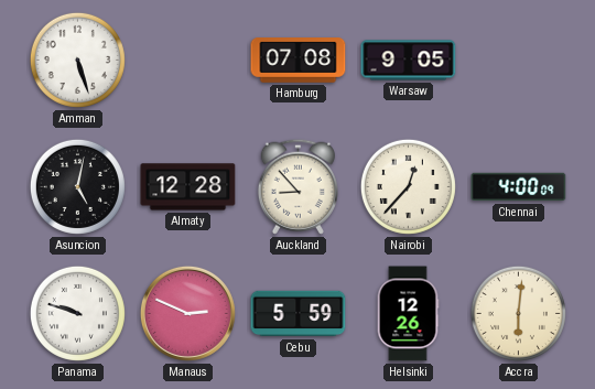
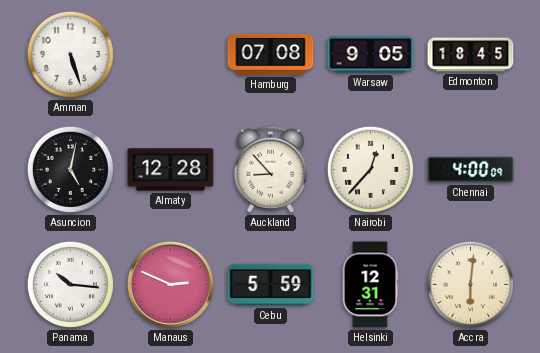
Edmonton: none -> 18:45 (471, 55)
Panama: 9:48 -> 10:16 (70, 284)
Helsinki: 12:26 -> 12:31 (370, 285)
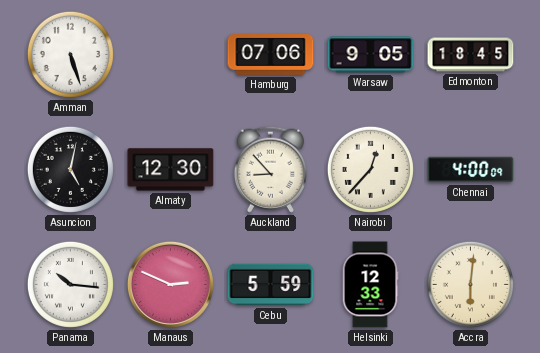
Hamburg: 07:08 -> 07:06 (271, 55)
Almaty: 12:28 -> 12:30 (171, 170)
Helsinki: 12:31 -> 12:33 (370, 285)
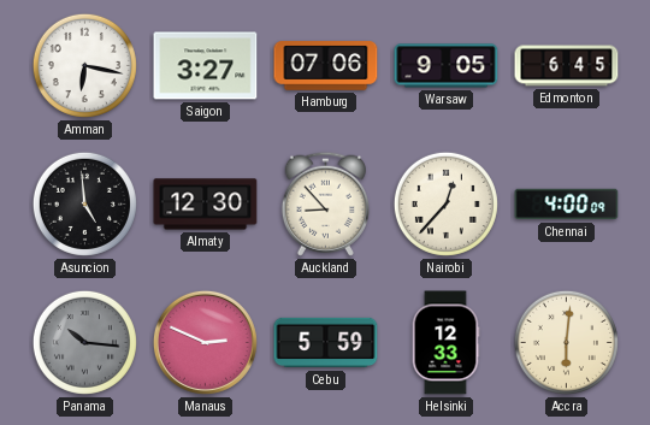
Amman: 5:27 -> 6:17 (84, 65)
Saigon: none -> 3:27 (206, 66)
Edmonton: 18:45 -> 6:45 (567, 66)
Asuncion: 5:02 -> 4:59 (84, 203)
Panama dial: white -> grey (84, 342)
